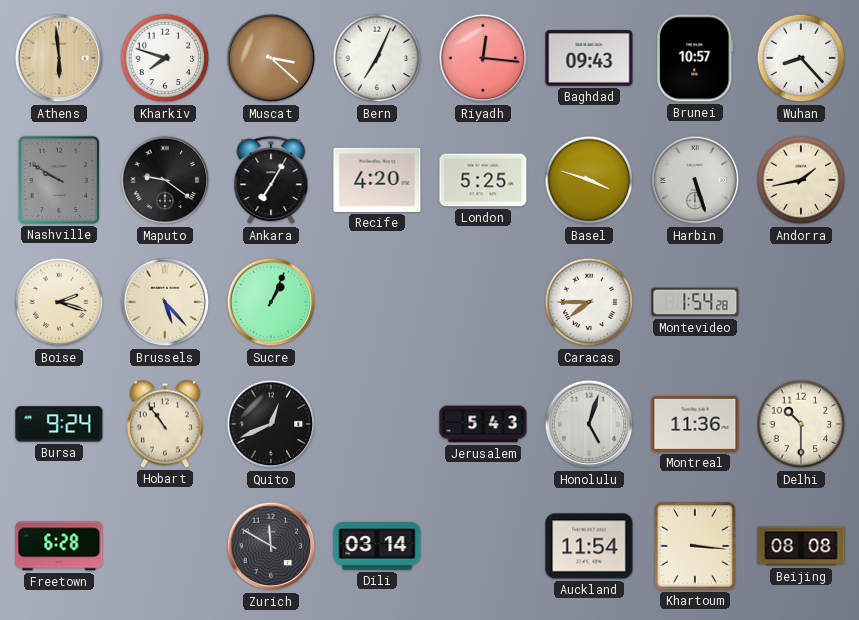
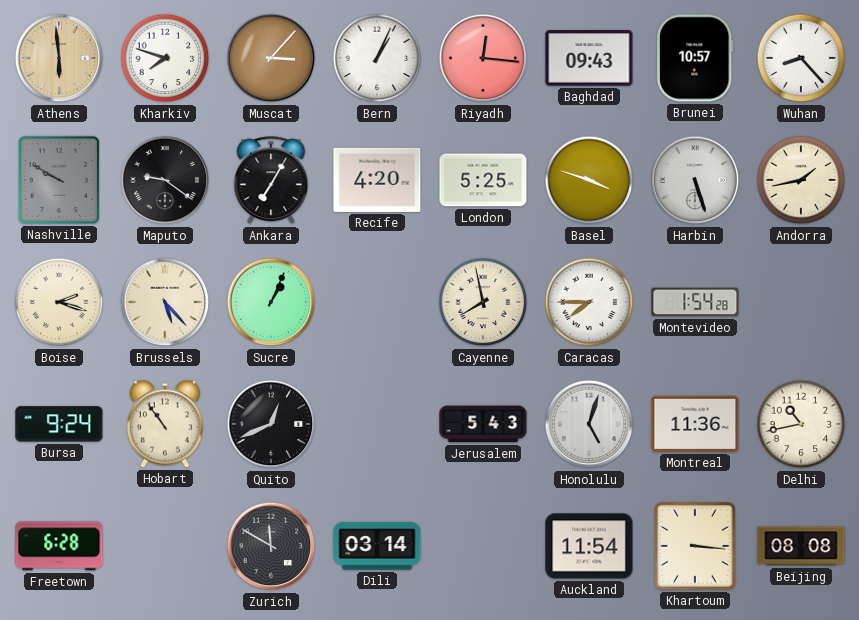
Muscat: 3:22 -> 3:07 (271, 58)
Bern: 7:04 -> 1:04 (377, 58)
Cayenne: none -> 7:58 (483, 302)
Delhi: 10:30 -> 10:43 (801, 424)
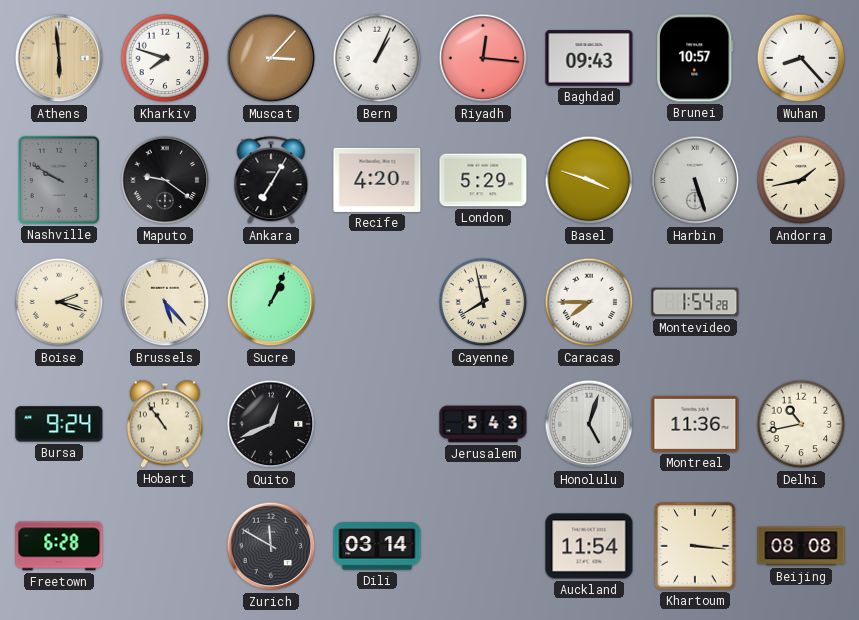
London: 5:25 -> 5:29 (483, 180)
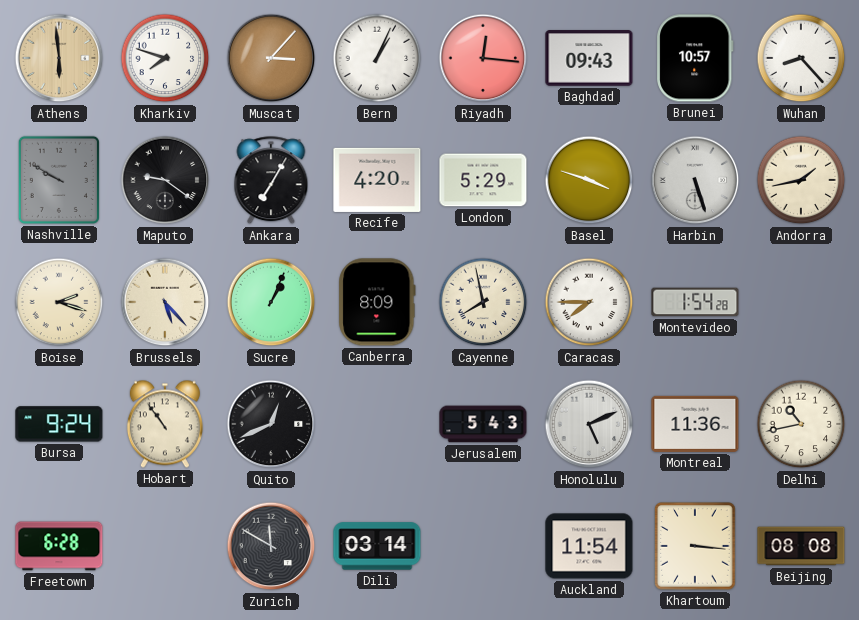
Canberra: none -> 8:09 (377, 302)
Honolulu: 5:03 -> 5:11 (589, 424)
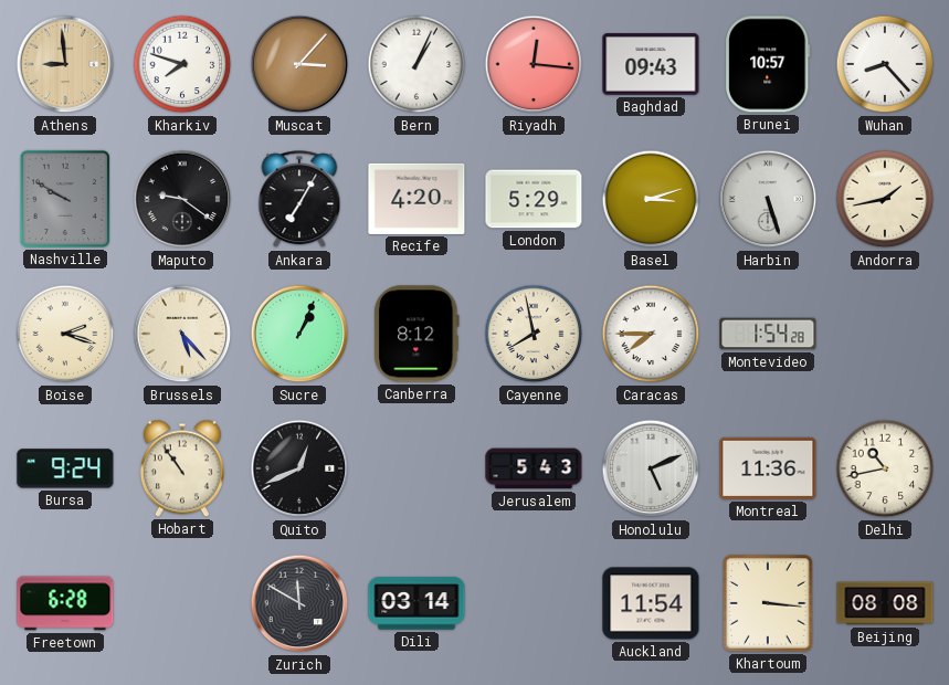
Athens: 5:59 -> 8:59 (65, 64)
Basel: 3:48 -> 3:12 (651, 199)
Canberra: 8:09 -> 8:12 (416, 334)
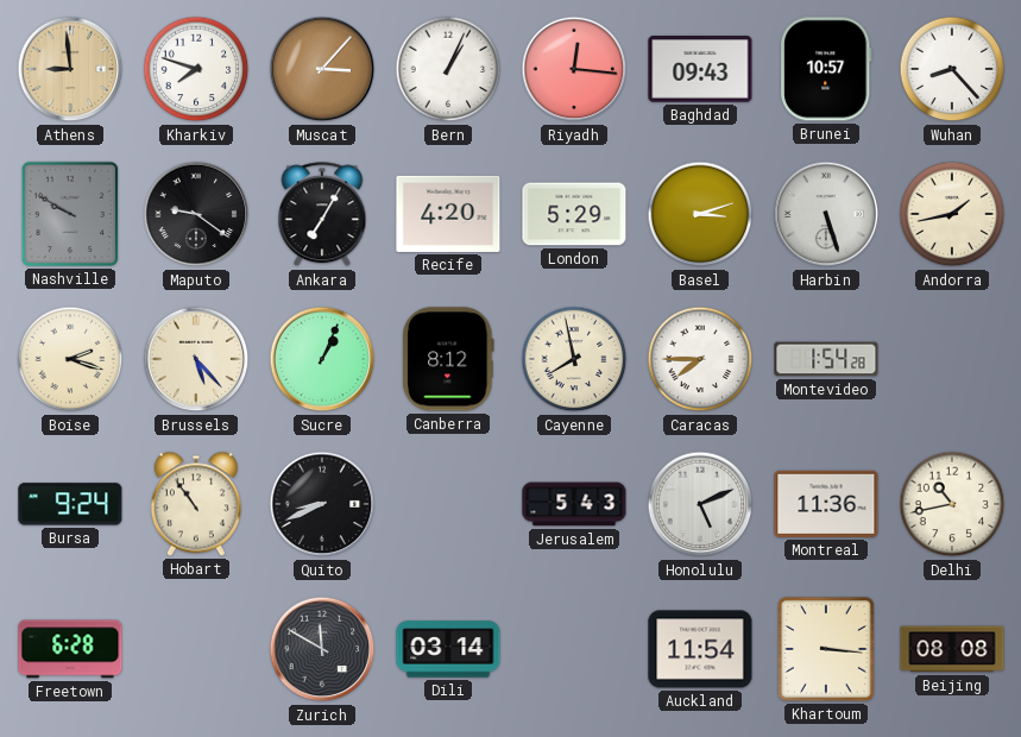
Quito: 12:41 -> 8:41 (322, 504)
